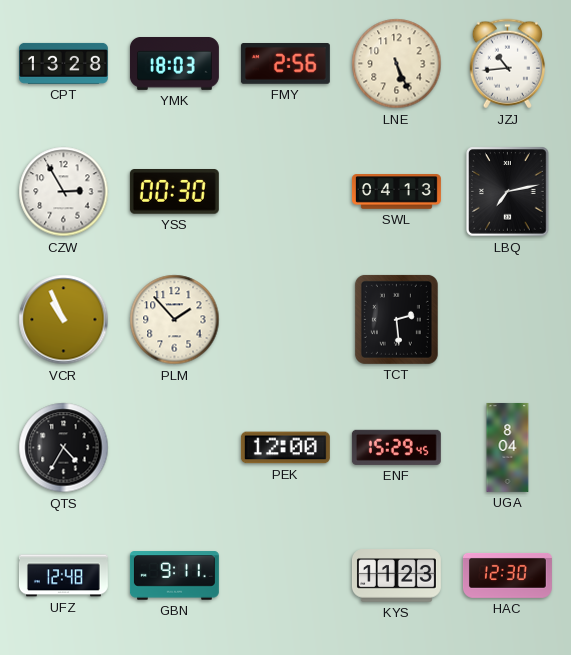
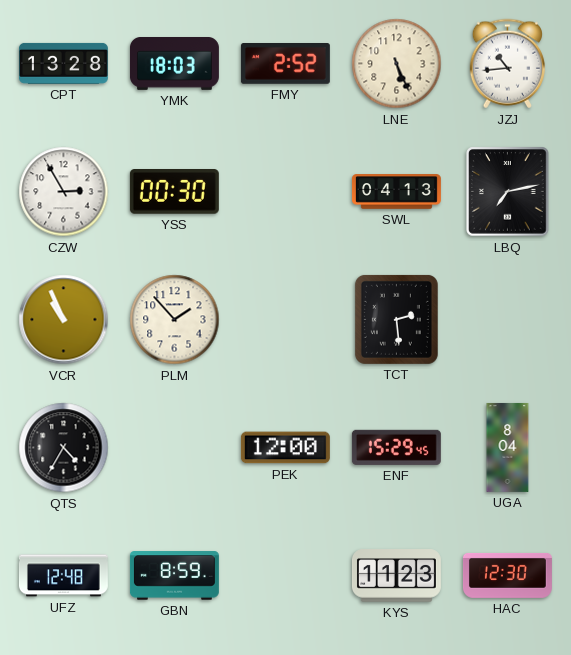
FMY: 2:56 -> 2:52 (285, 64)
GBN: 9:11 -> 8:59 (174, 576)
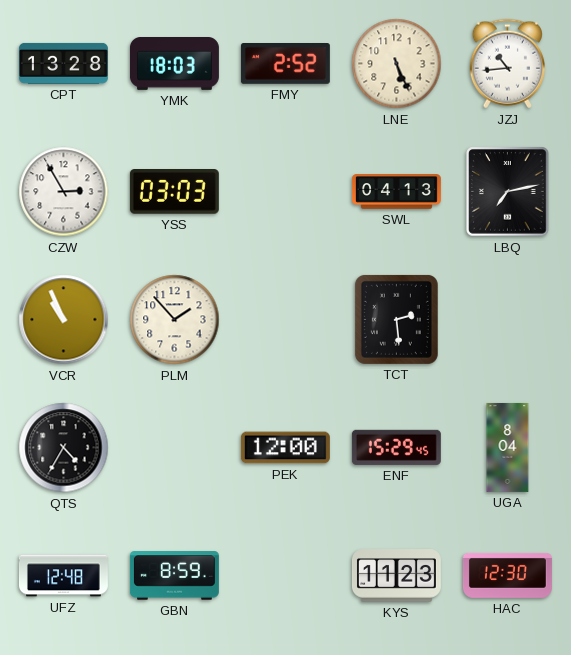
YSS: 00:30 -> 03:03 (174, 192)
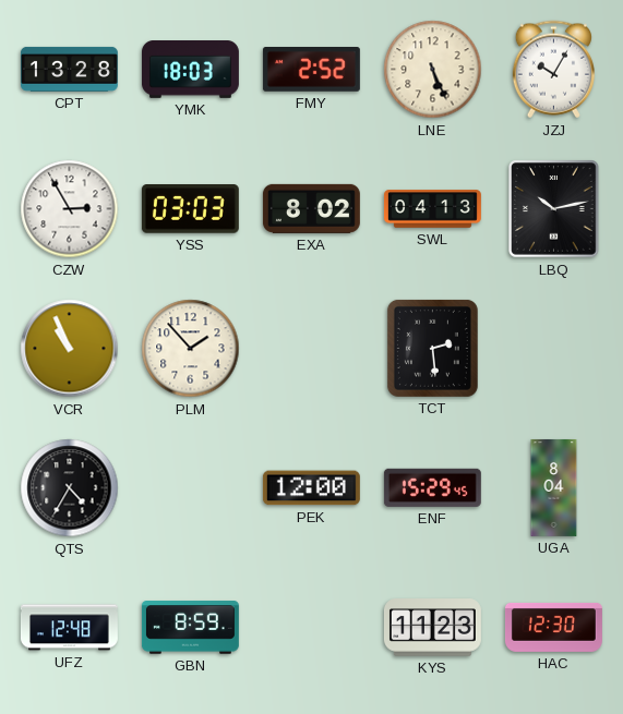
JZJ: 10:44 -> 10:05 (553, 70)
EXA: none -> 8:02 (311, 208)
LBQ: 7:13 -> 10:13 (554, 209)
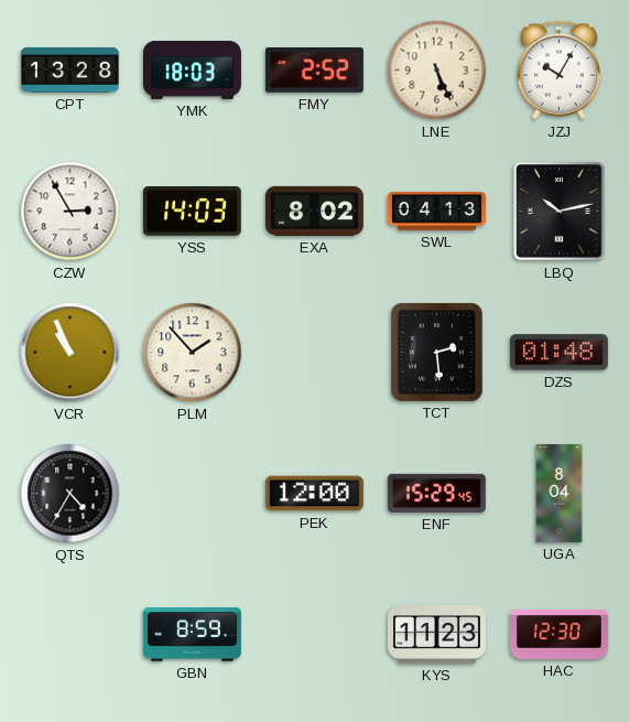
YSS: 03:03 -> 14:03 (192, 212)
DZS: none -> 01:48 (558, 353)
UFZ: 12:48 -> none (69, 628)
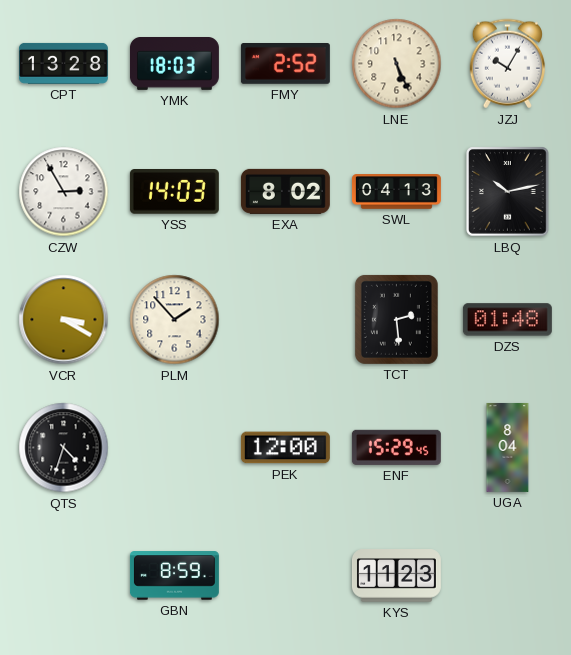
VCR: 10:56 -> 3:20 (64, 320)
QTS: 4:35 -> 4:33 (64, 448)
HAC: 12:30 -> none (558, 634)
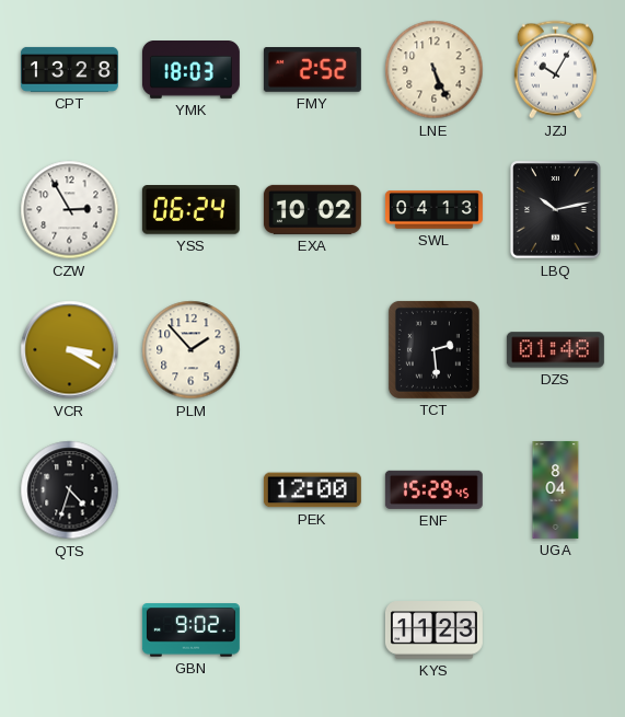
YSS: 14:03 -> 06:24 (190, 210)
EXA: 8:02 -> 10:02 (312, 209)
GBN: 8:59 -> 9:02 (190, 631)
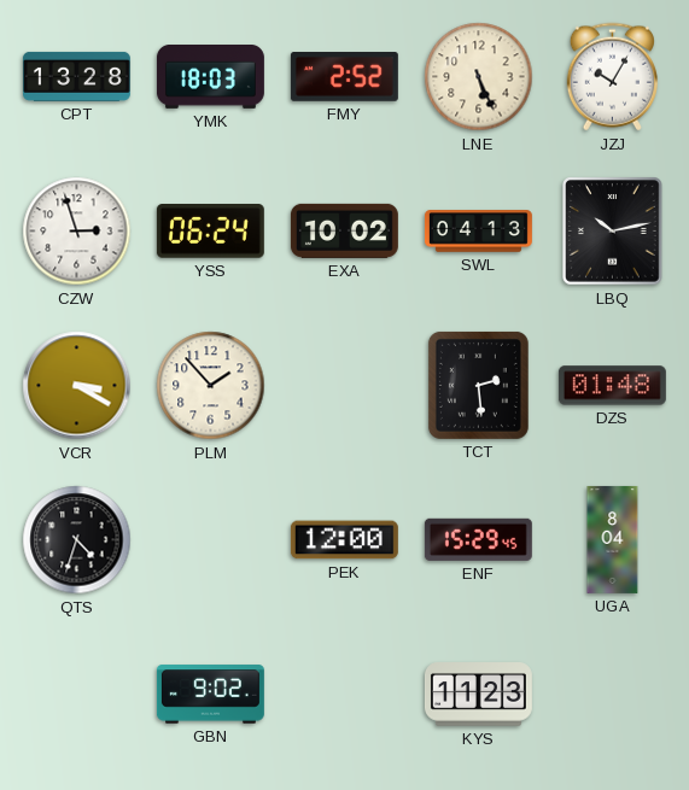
CZW: 2:55 -> 2:57 (77, 232)
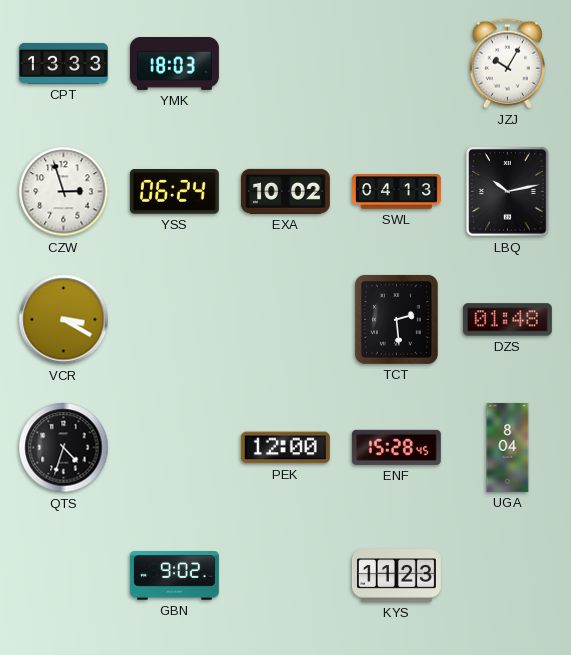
CPT: 13:28 -> 13:33 (63, 63)
FMY: 2:52 -> none (344, 77)
LNE: 5:26 -> none (479, 77)
PLM: 1:53 -> none (211, 386)
ENF: 15:29 -> 15:28 (396, 447)
